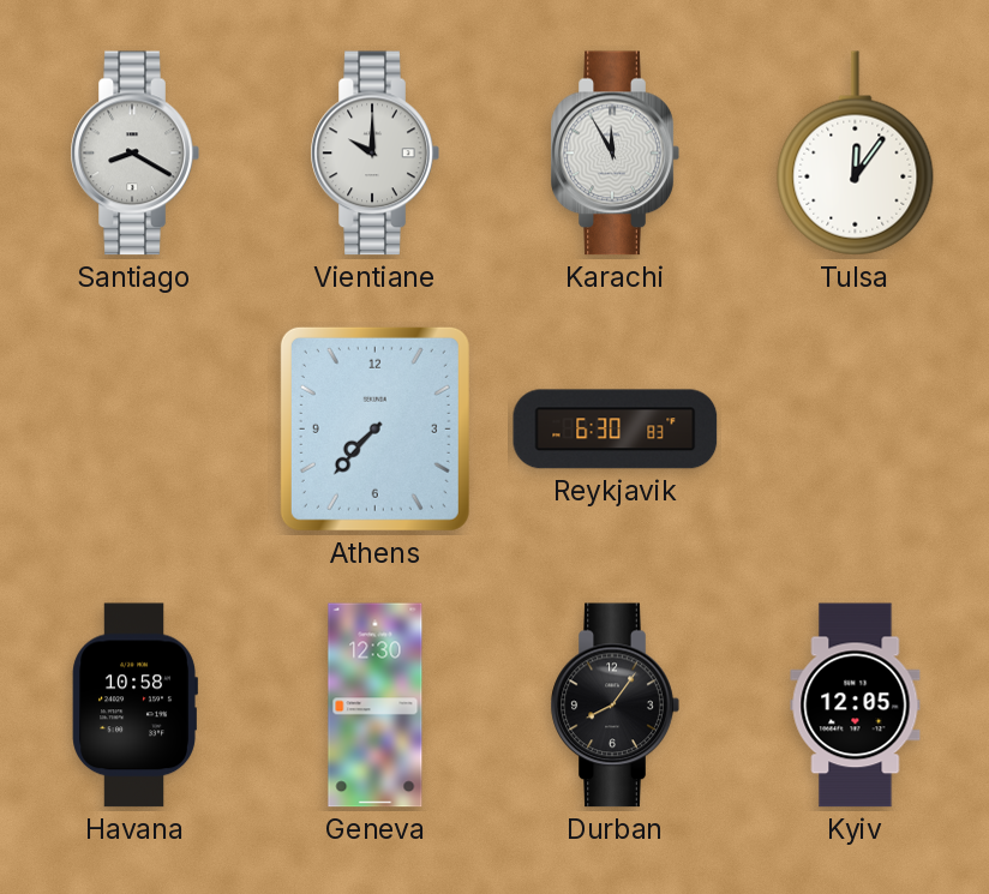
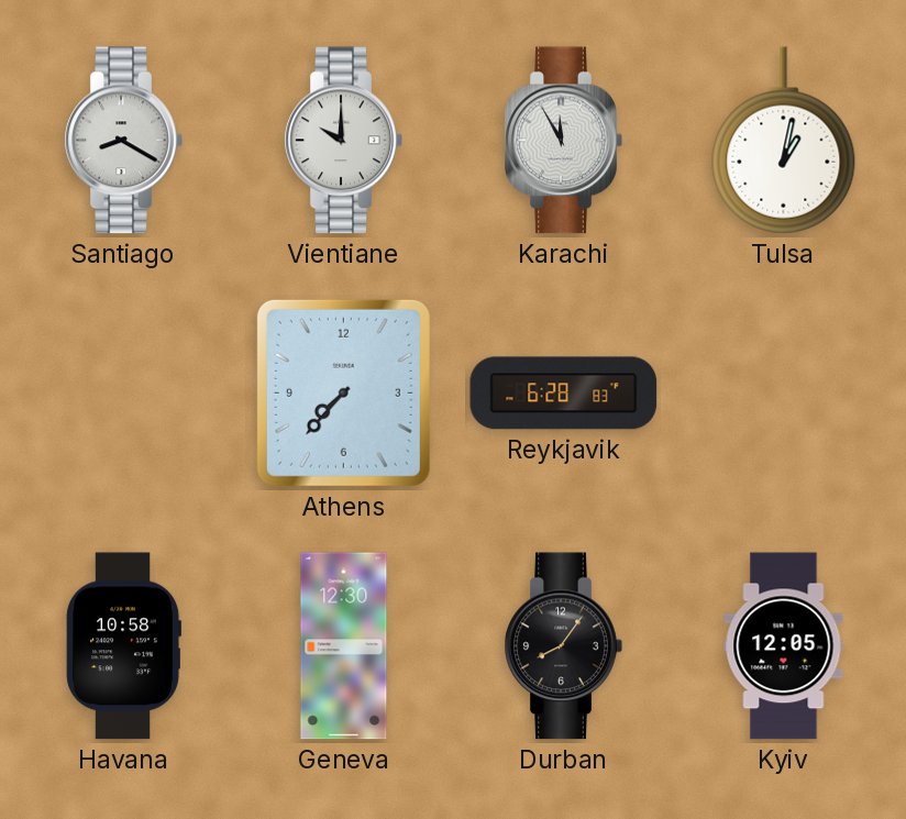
Tulsa: 12:06 -> 1:02 (784, 141)
Reykjavik: 6:30 -> 6:28 (564, 394)
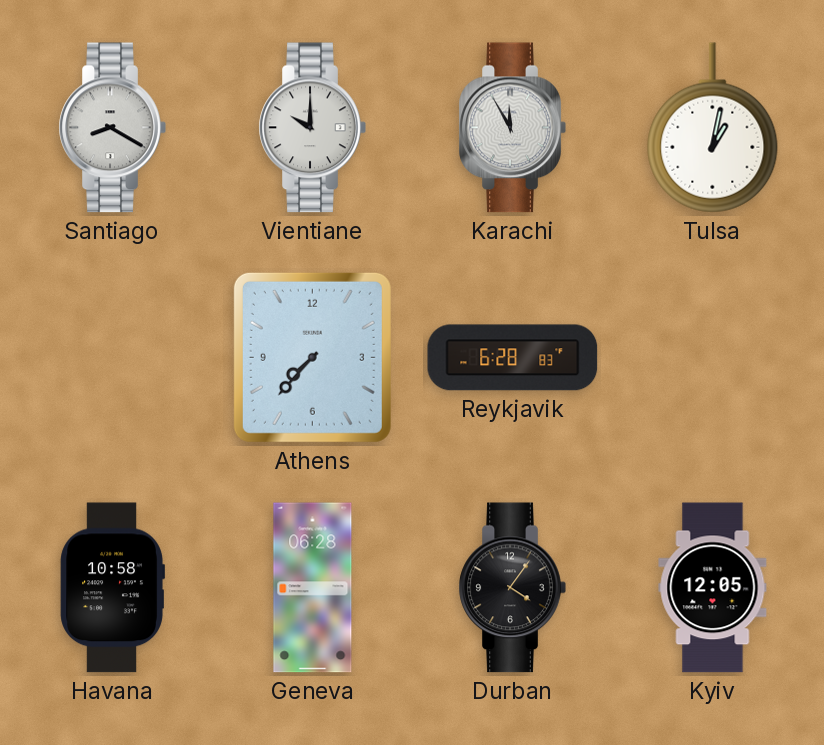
Geneva: 12:30 -> 06:28 (313, 588)
Durban: 8:06 -> 4:06 (512, 588)
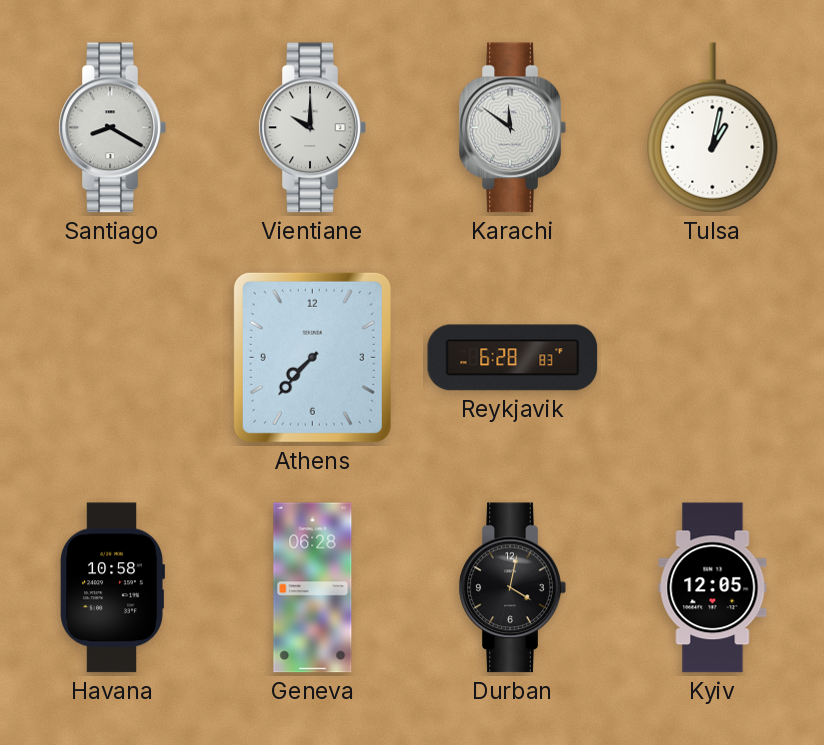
Karachi: 11:55 -> 11:51 (512, 128)
Durban: 4:06 -> 4:02 (512, 588)
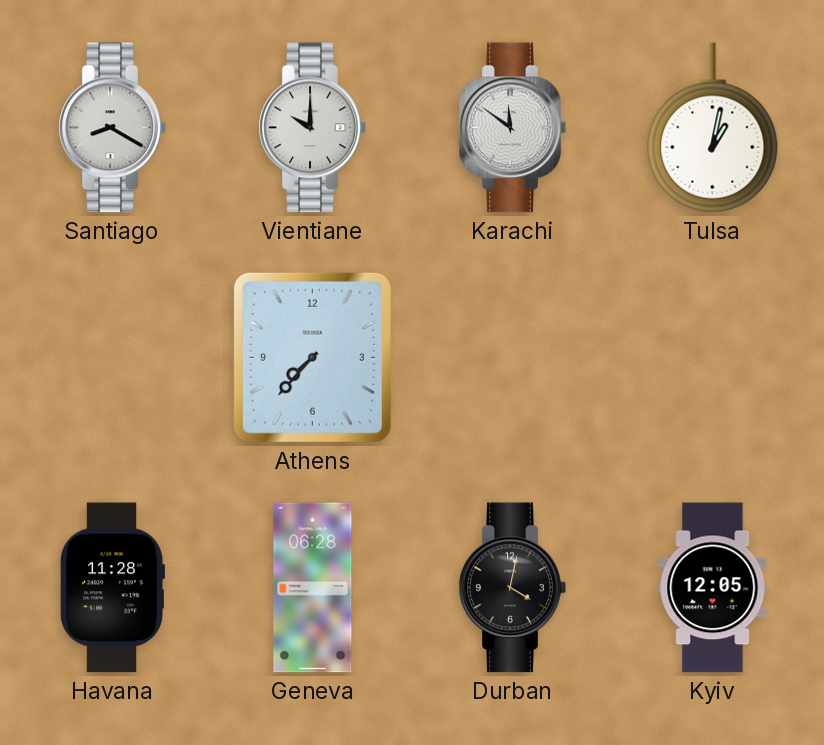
Reykjavik: 6:28 -> none (513, 358)
Havana: 10:58 -> 11:28 (112, 588)
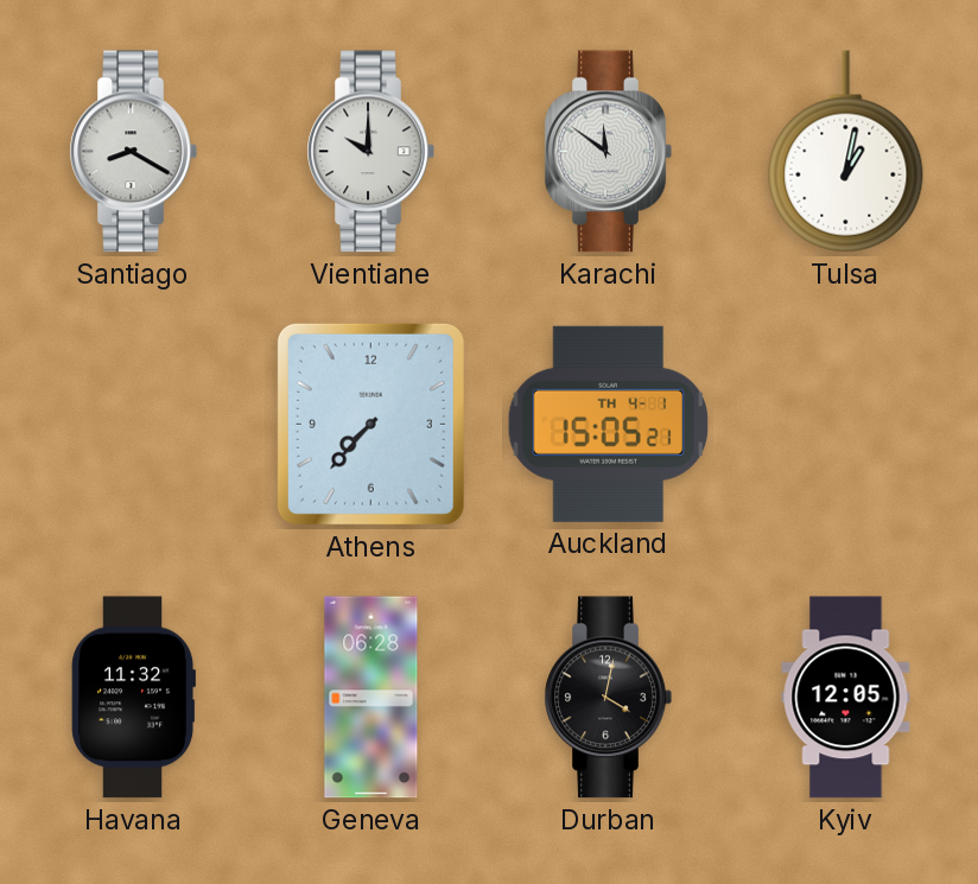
Auckland: none -> 15:05 (609, 424)
Havana: 11:28 -> 11:32 (133, 698)
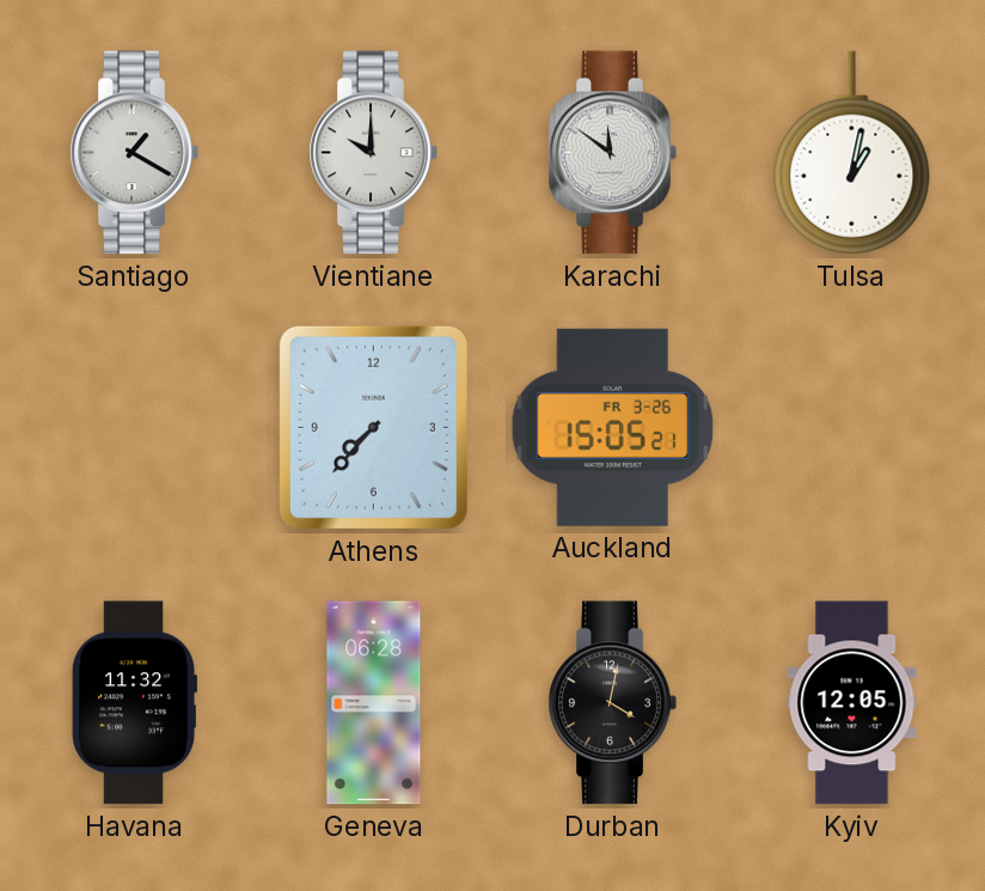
Santiago: 8:20 -> 1:20 (134, 153)
Auckland date: TH 4-1 -> FR 3-26 (613, 427)
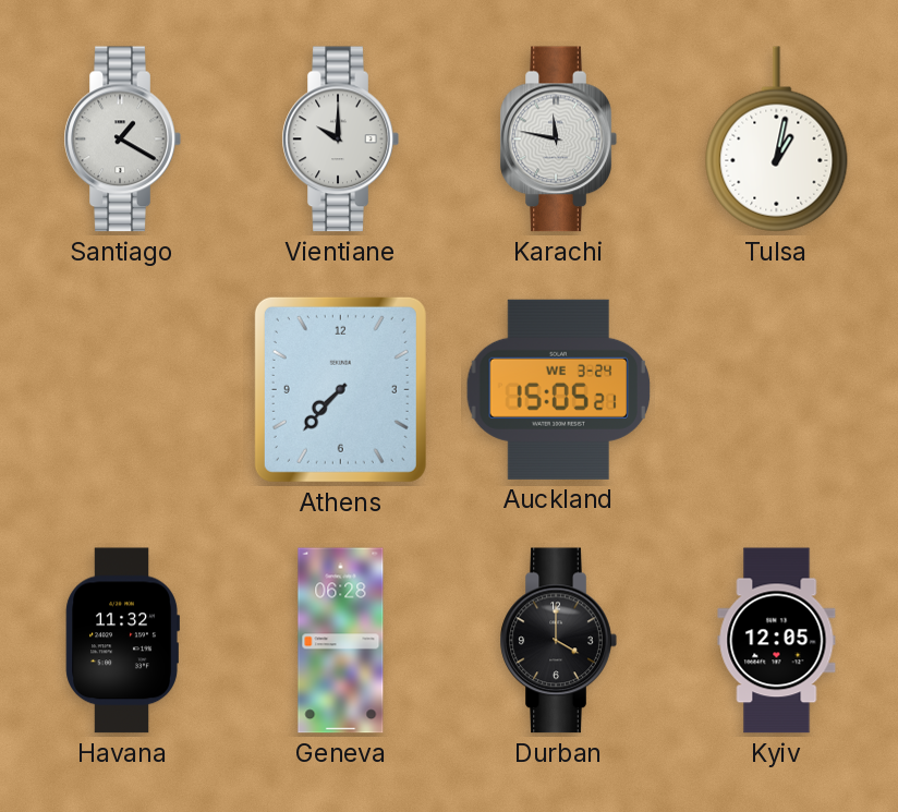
Karachi: 11:51 -> 11:47 (558, 140)
Auckland date: FR 3-26 -> WE 3-24 (559, 389)
Durban: 4:02 -> 4:00 (558, 641)
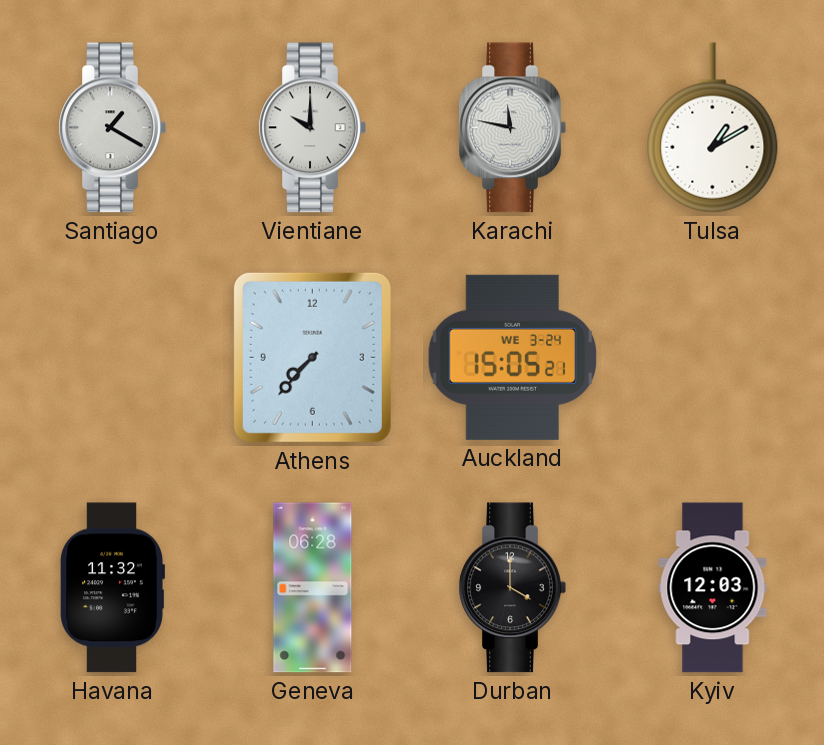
Tulsa: 1:02 -> 1:10 (713, 128)
Kyiv: 12:05 -> 12:03 (713, 588)
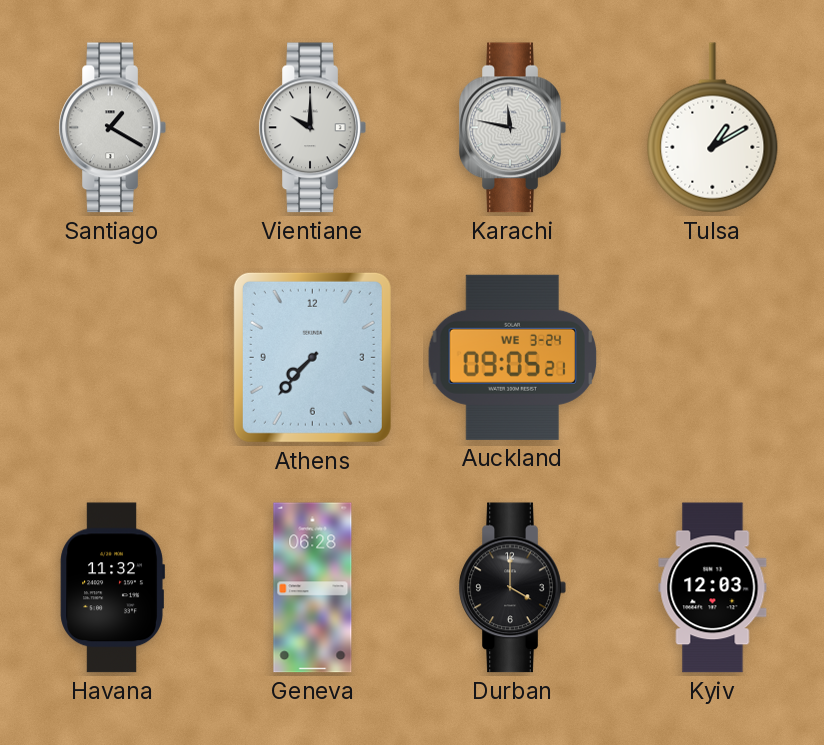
Auckland: 15:05 -> 09:05 (513, 357)
